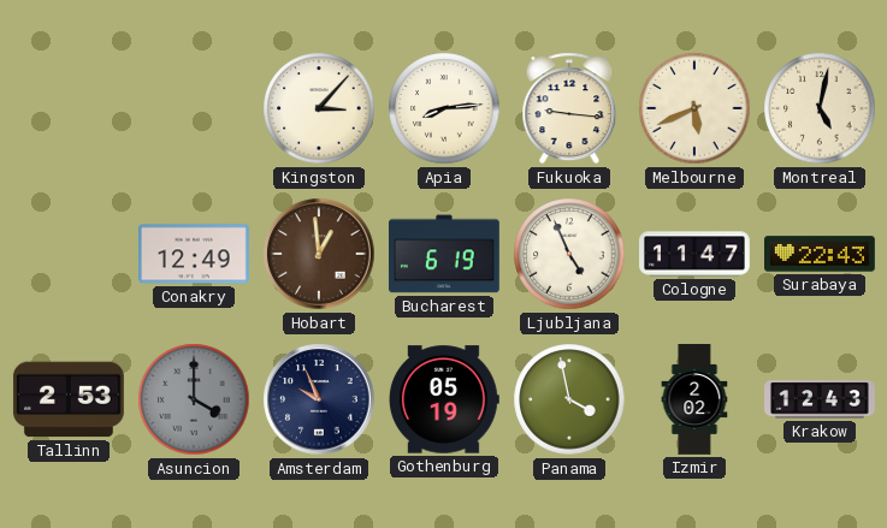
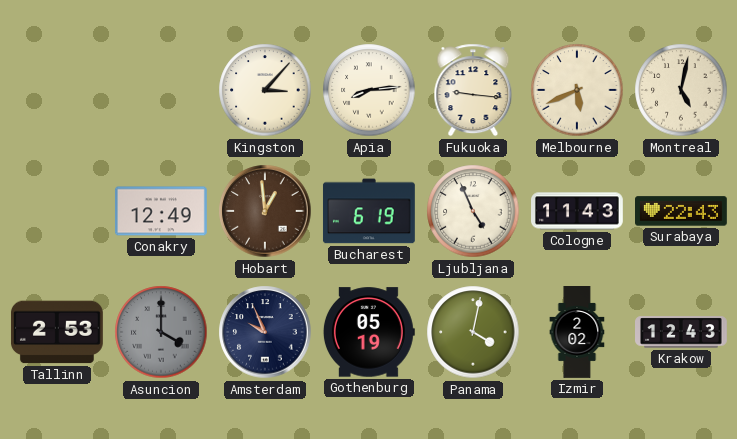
Cologne: 11:47 -> 11:43 (578, 211)
Panama: 3:58 -> 4:02 (473, 332)
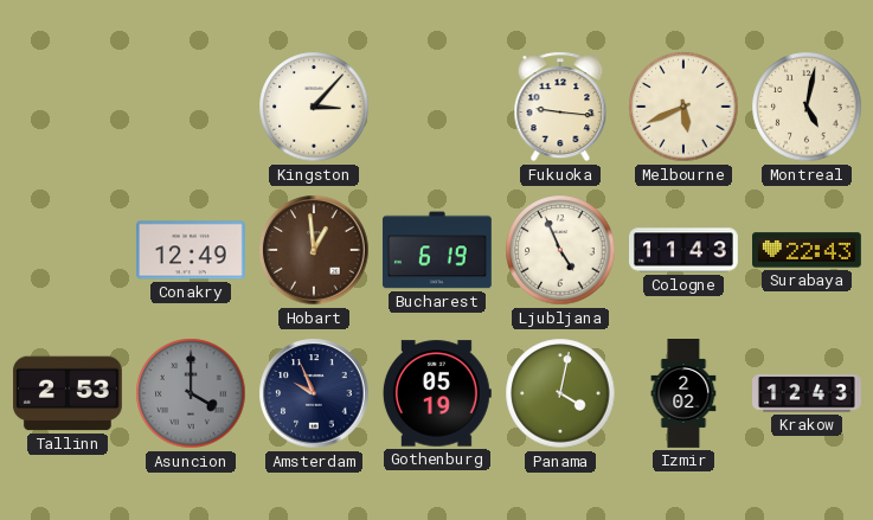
Apia: 8:14 -> none (369, 90)
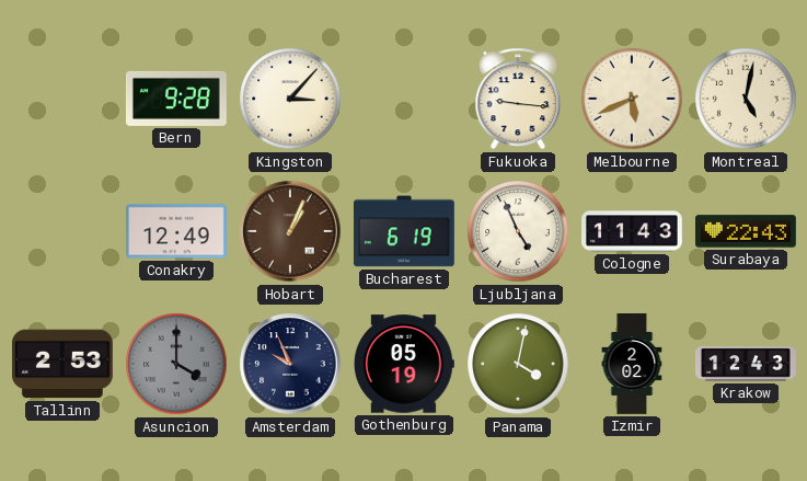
Bern: none -> 9:28 (177, 99)
Hobart: 12:59 -> 1:04 (290, 231)
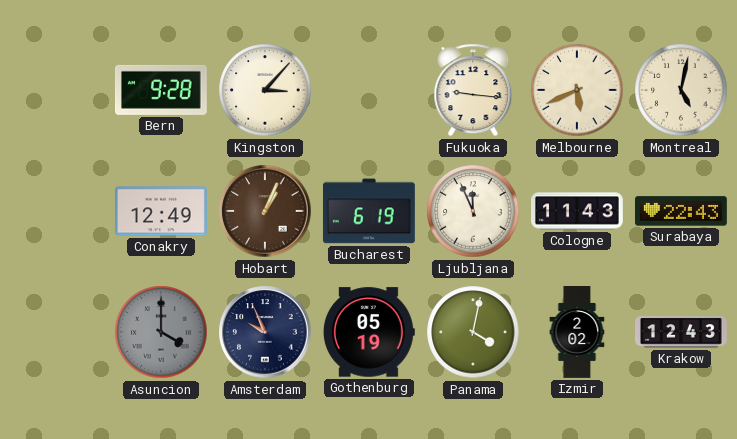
Ljubljana: 4:56 -> 11:56 (473, 211)
Tallinn: 2:53 -> none (62, 364)
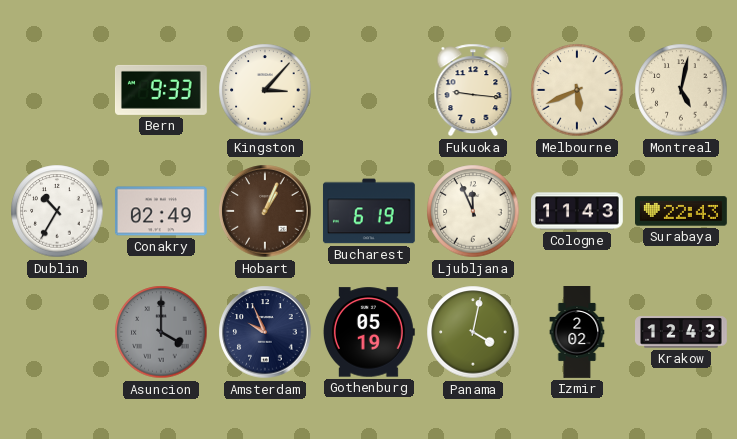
Bern: 9:28 -> 9:33 (162, 90)
Dublin: none -> 10:35 (57, 211)
Conakry: 12:49 -> 02:49 (161, 211)
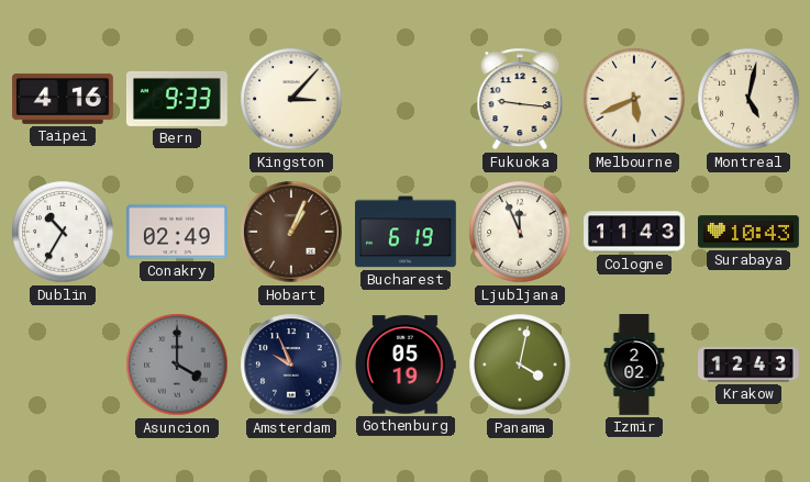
Taipei: none -> 4:16 (64, 99)
Surabaya: 22:43 -> 10:43 (750, 232)
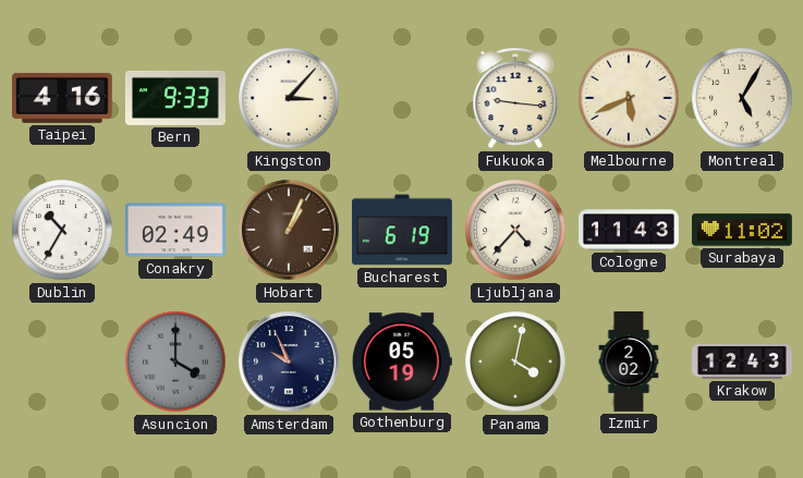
Montreal: 5:02 -> 5:05 (742, 98)
Ljubljana: 11:56 -> 4:37 (515, 230)
Surabaya: 10:43 -> 11:02 (743, 230)
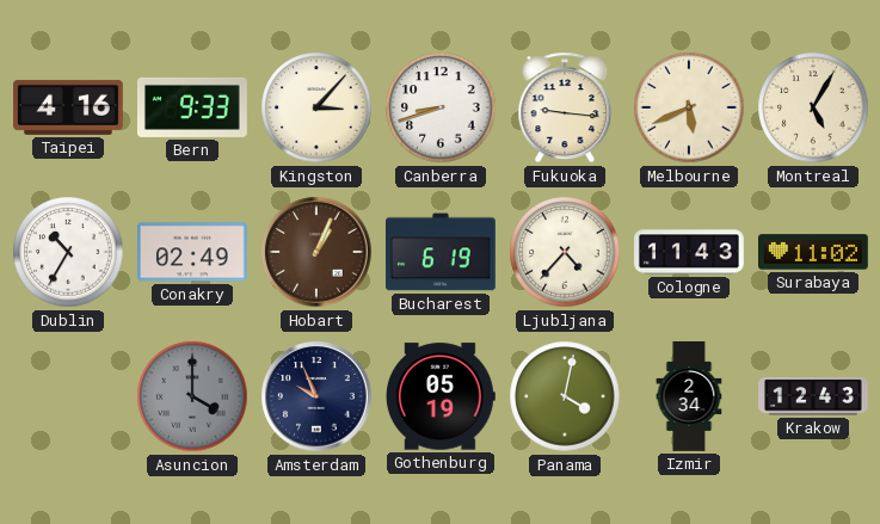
Canberra: none -> 8:42 (441, 107)
Izmir: 2:02 -> 2:34 (689, 397)
